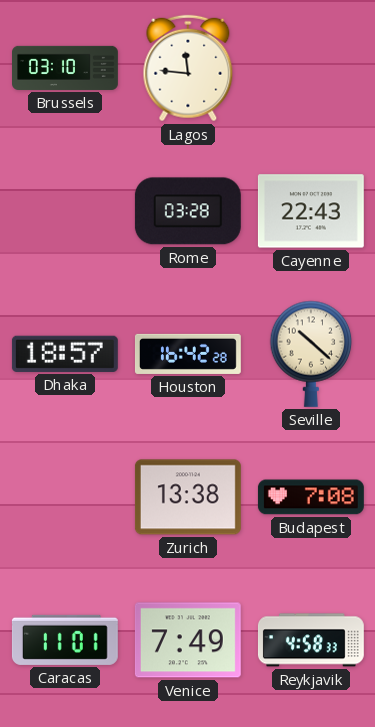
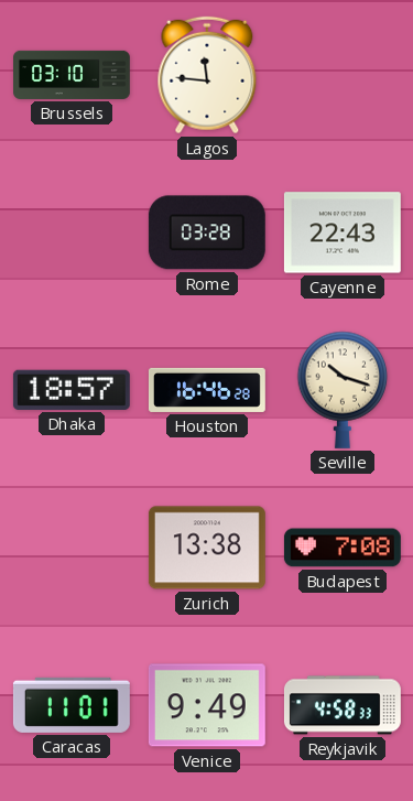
Houston: 16:42 -> 16:46 (207, 390)
Seville: 10:22 -> 10:18 (343, 390)
Venice: 7:49 -> 9:49 (207, 705)
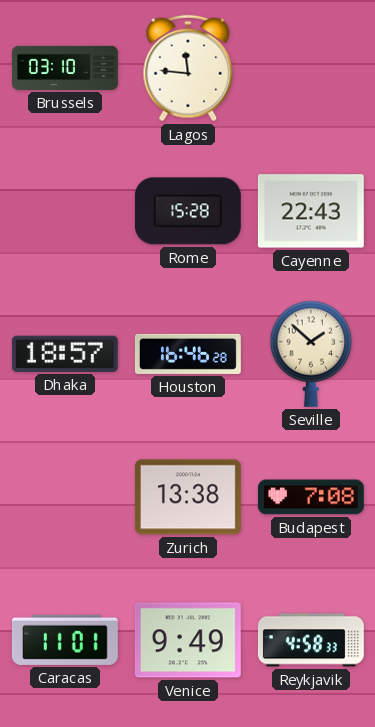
Rome: 03:28 -> 15:28 (188, 211)
Seville: 10:18 -> 1:52 (311, 354)
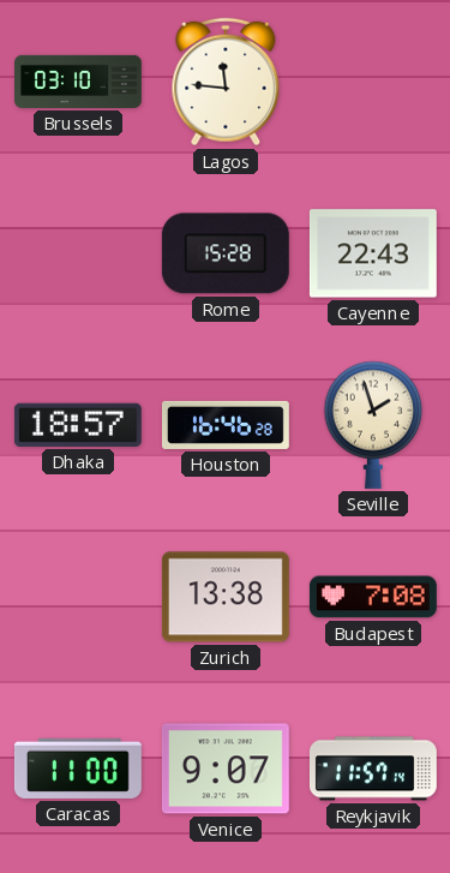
Seville: 1:52 -> 1:57 (373, 425)
Caracas: 11:01 -> 11:00 (78, 769)
Venice: 9:49 -> 9:07 (226, 769)
Reykjavik: 4:58 -> 11:57 (373, 769)
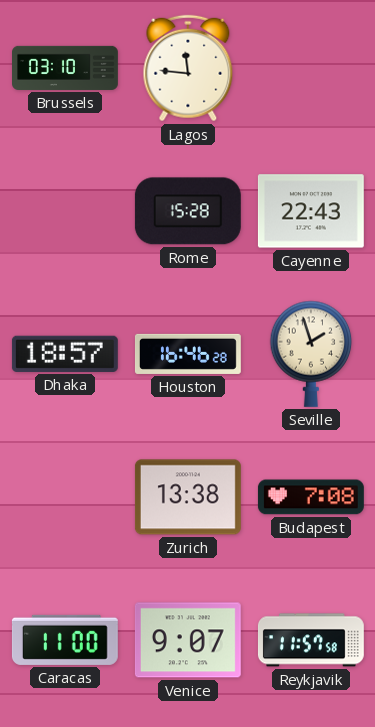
Reykjavik: 11:57:14 -> 11:57:58 (311, 640)
